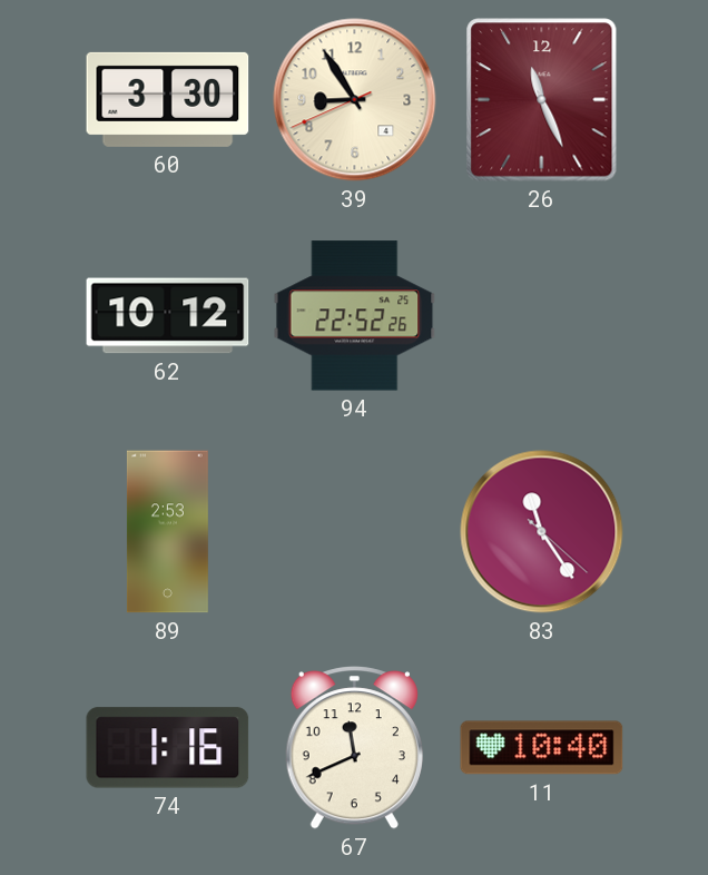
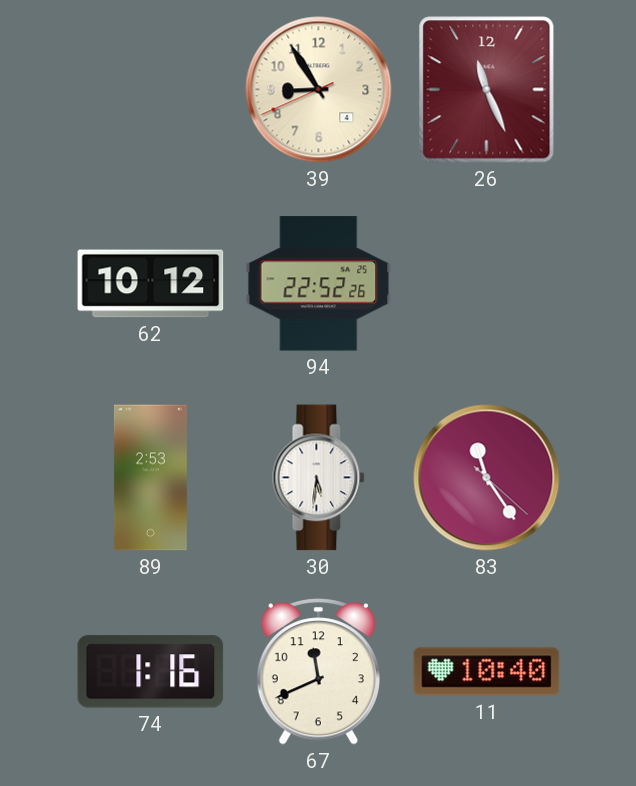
60: 3:30 -> none (168, 99)
30: none -> 5:31 (319, 478)
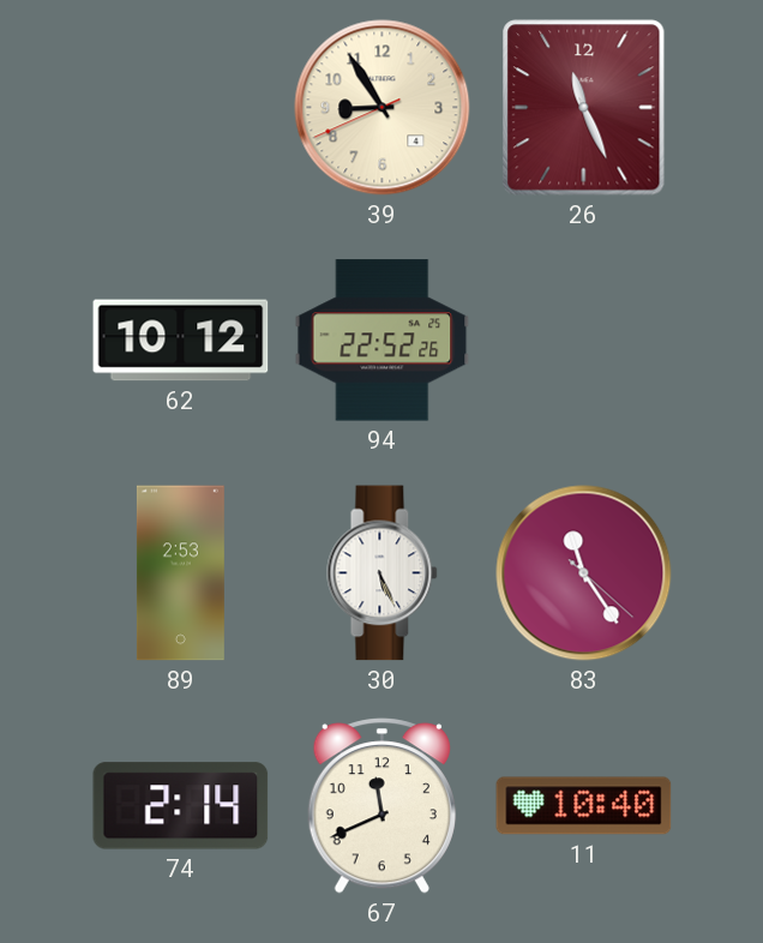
30: 5:31 -> 5:26 (383, 573)
74: 1:16 -> 2:14 (181, 806)
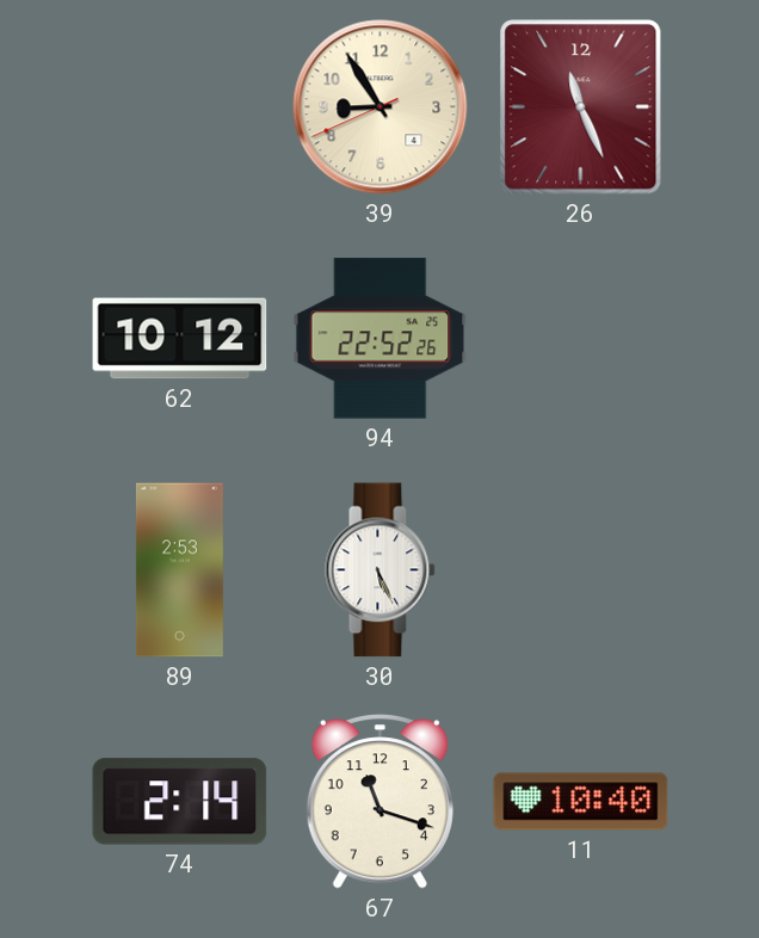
83: 11:24 -> none (584, 573)
67: 11:41 -> 11:18 (379, 802)
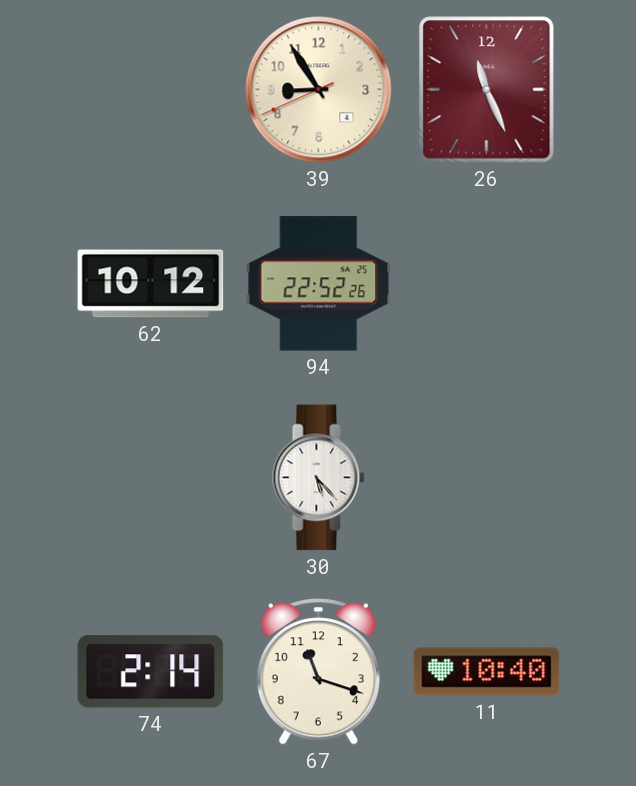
89: 2:53 -> none (179, 570)
30: 5:26 -> 5:23 (319, 478)
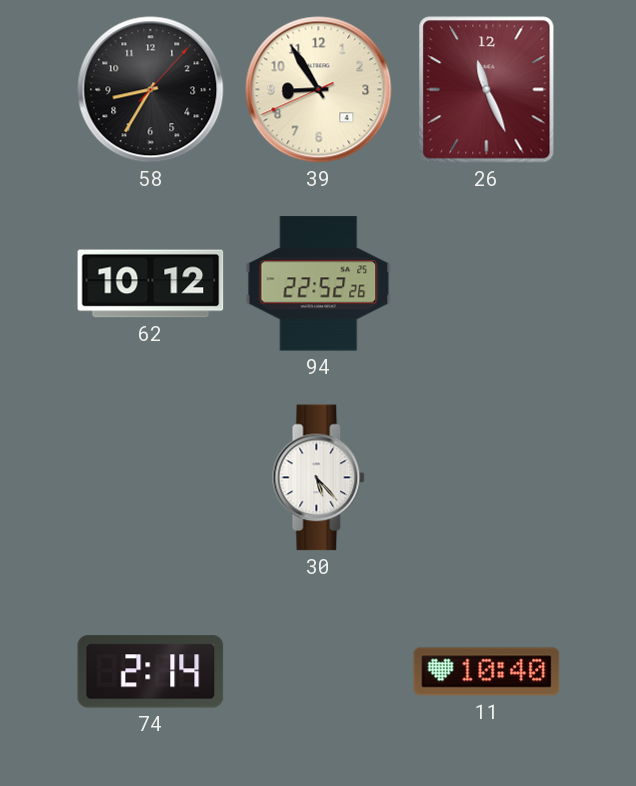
58: none -> 8:35 (151, 90)
67: 11:18 -> none (318, 672)
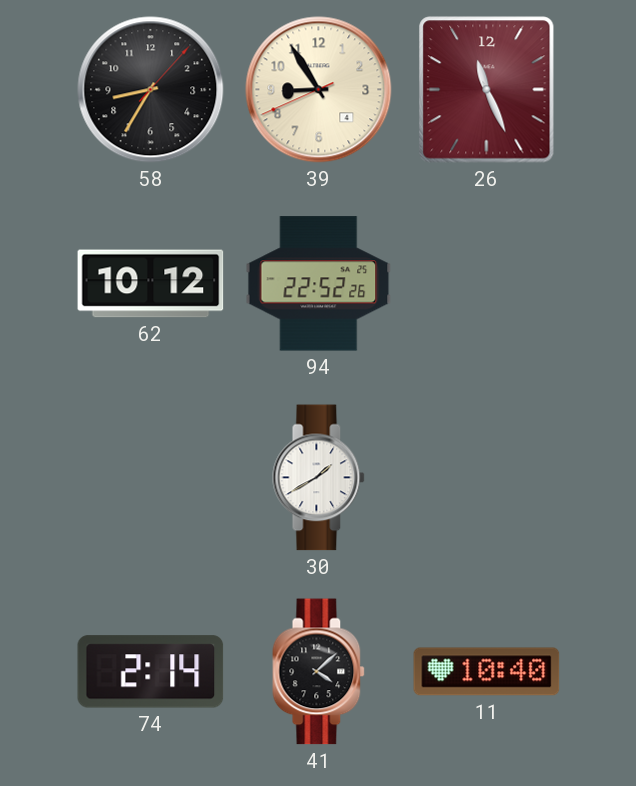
30: 5:23 -> 1:40 (319, 478)
41: none -> 4:08 (319, 672)
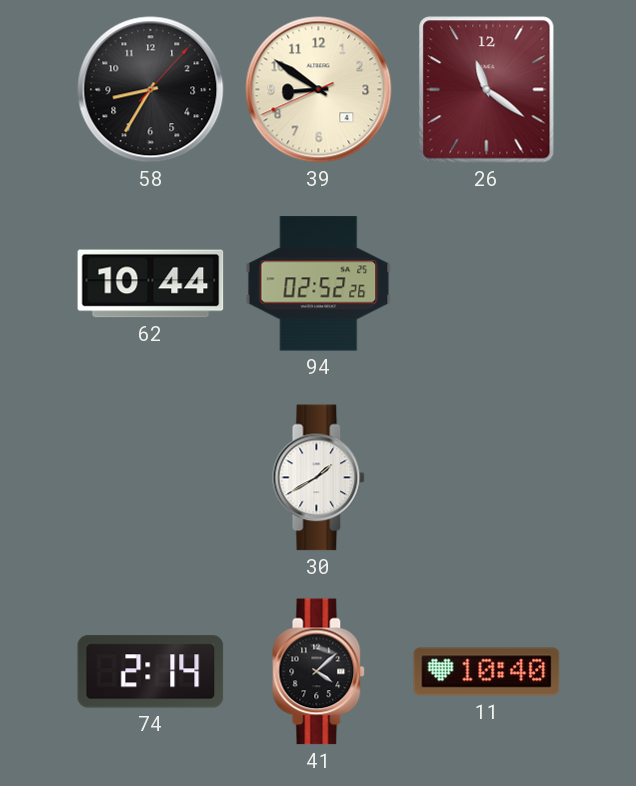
39: 8:54 -> 8:50 (319, 90)
26: 11:26 -> 11:21 (487, 90)
62: 10:12 -> 10:44 (151, 284)
94: 22:52 -> 02:52 (319, 284)
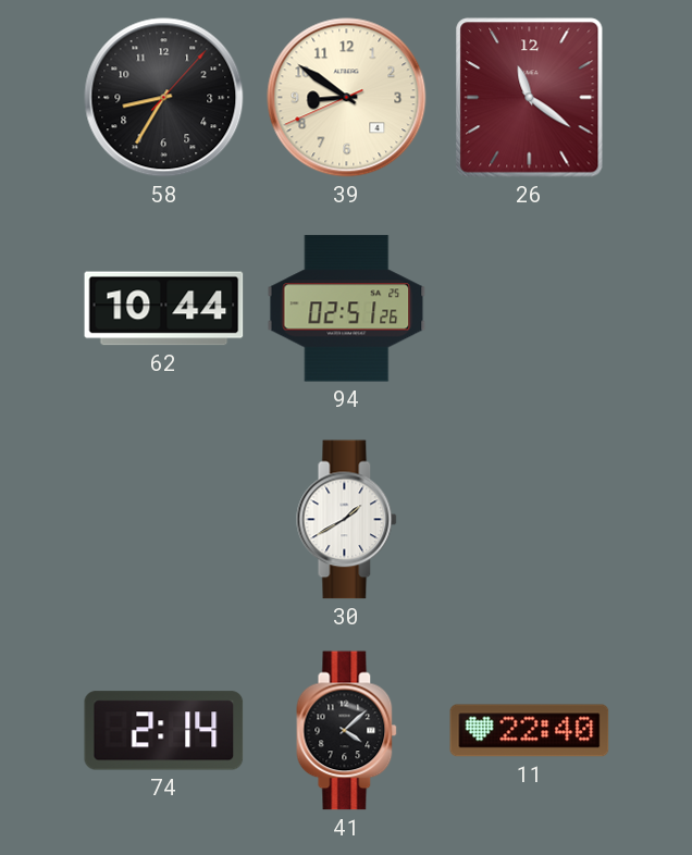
94: 02:52 -> 02:51 (347, 309)
11: 10:40 -> 22:40 (530, 731)
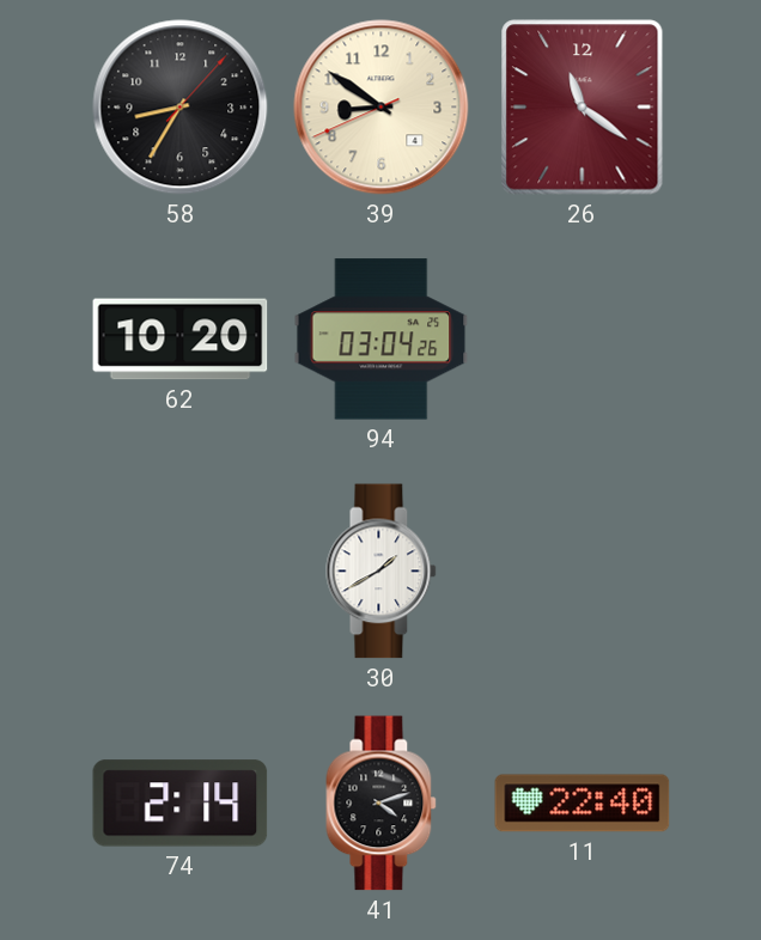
62: 10:44 -> 10:20 (181, 340)
94: 02:51 -> 03:04 (382, 340)
41: 4:08 -> 4:12 (382, 804)
